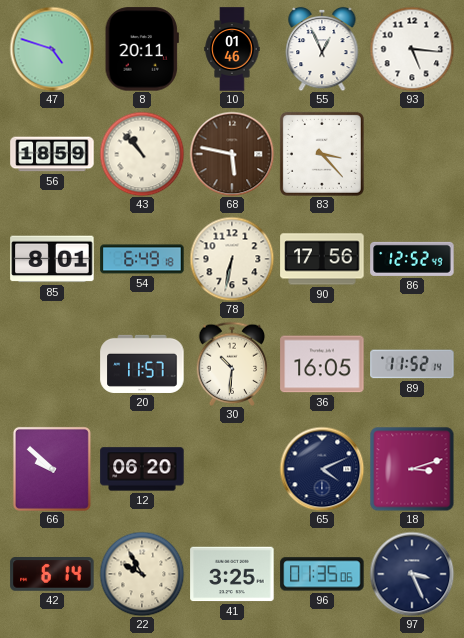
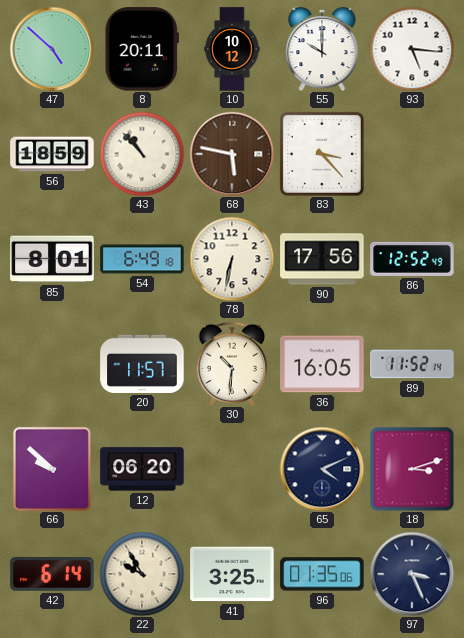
47: 4:48 -> 4:52 (52, 49)
10: 01:46 -> 10:12 (232, 49)
55: 12:56 -> 10:00 (322, 49)
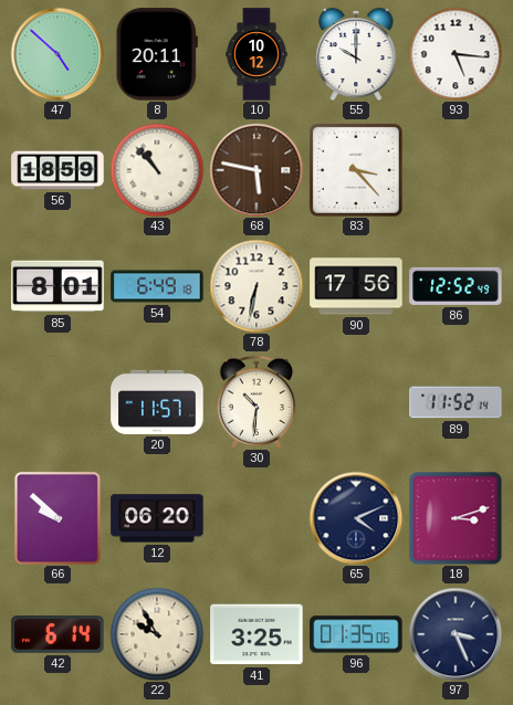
36: 16:05 -> none (322, 364)
